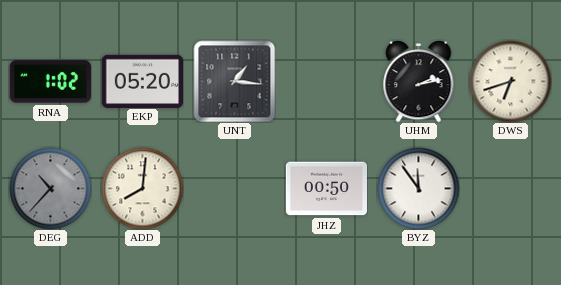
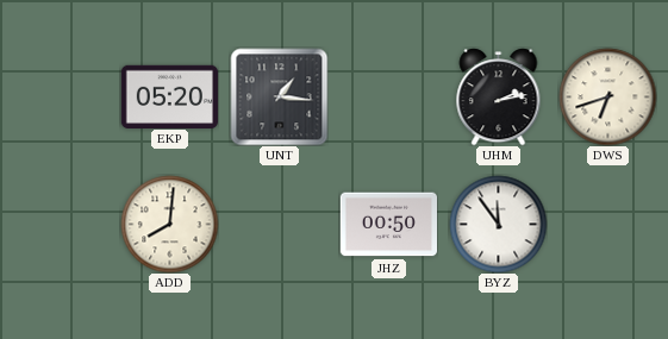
RNA: 1:02 -> none (50, 82)
DEG: 10:37 -> none (50, 188)
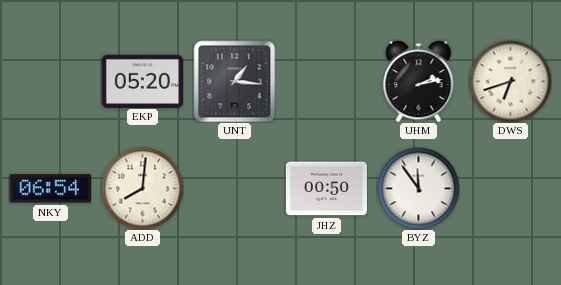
NKY: none -> 06:54 (50, 189)
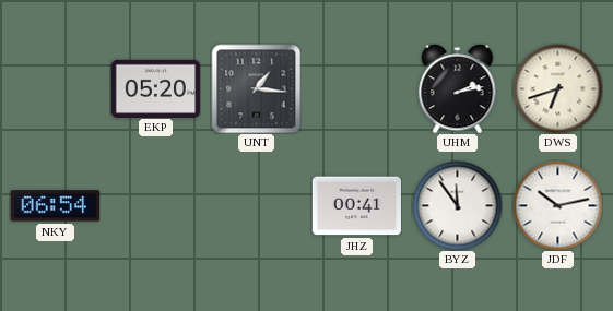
ADD: 8:01 -> none (142, 188)
JHZ: 00:50 -> 00:41 (356, 206)
JDF: none -> 10:13 (557, 205)
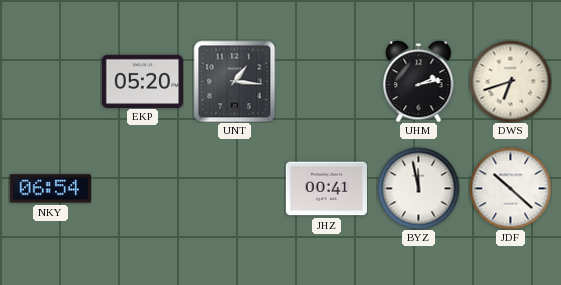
BYZ: 11:54 -> 11:58 (418, 188)
JDF: 10:13 -> 10:22 (510, 188)
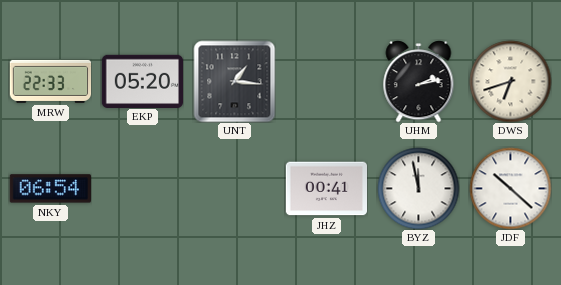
MRW: none -> 22:33 (50, 81)
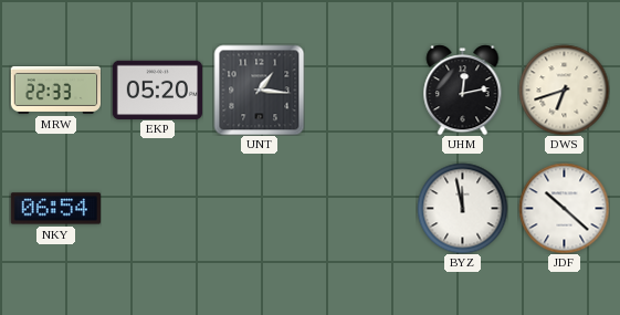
UHM: 2:13 -> 12:13 (463, 90)
JHZ: 00:41 -> none (326, 189)
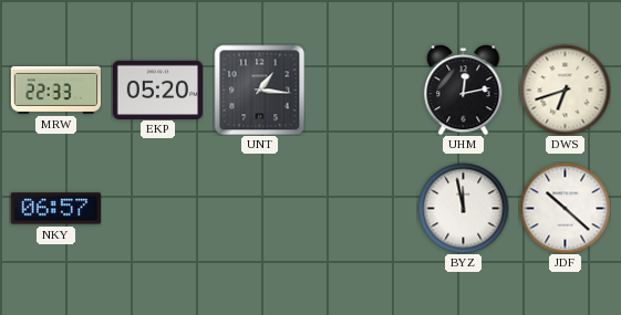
NKY: 06:54 -> 06:57 (55, 209)
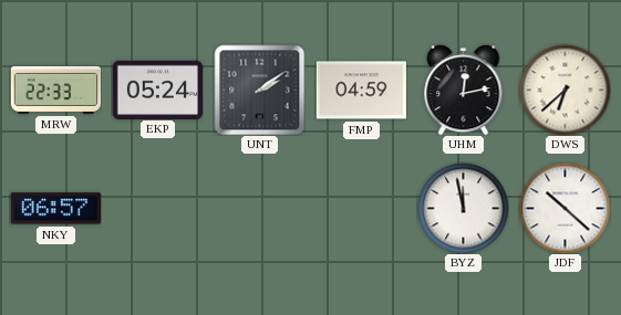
EKP: 05:20 -> 05:24 (157, 90)
UNT: 1:16 -> 2:09 (259, 90)
FMP: none -> 04:59 (361, 91)
DWS: 6:42 -> 6:38 (565, 90)
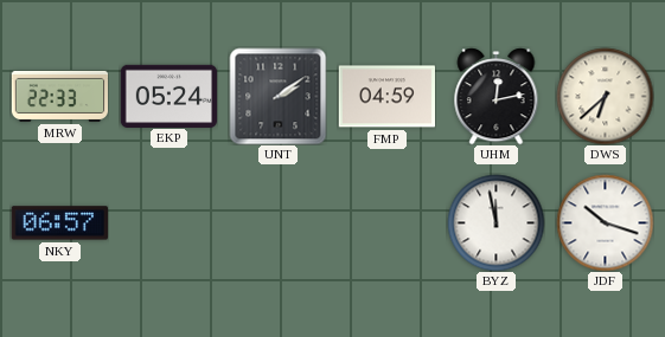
JDF: 10:22 -> 10:18 (605, 222)
